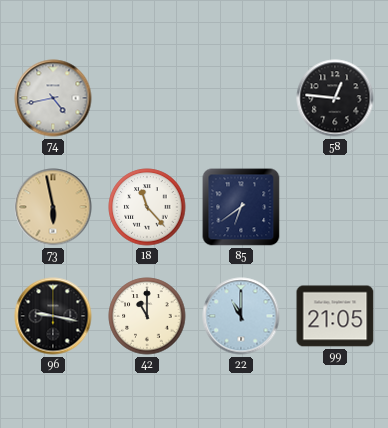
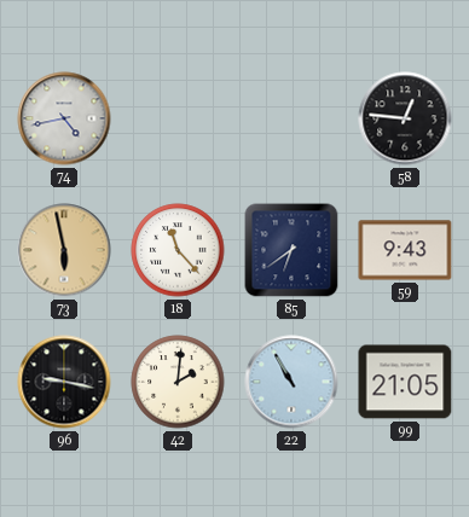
59: none -> 9:43 (405, 250)
42: 11:00 -> 2:01 (178, 382)
22: 11:00 -> 10:55 (291, 382)
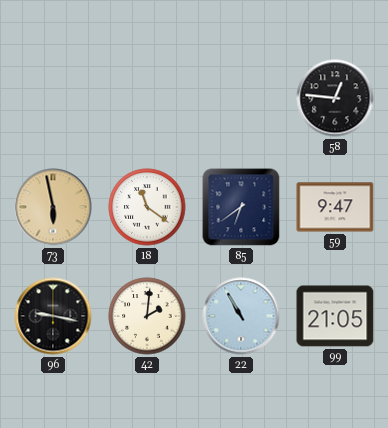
74: 4:43 -> none (64, 118)
18: 11:23 -> 11:21 (147, 207)
59: 9:43 -> 9:47 (335, 207)
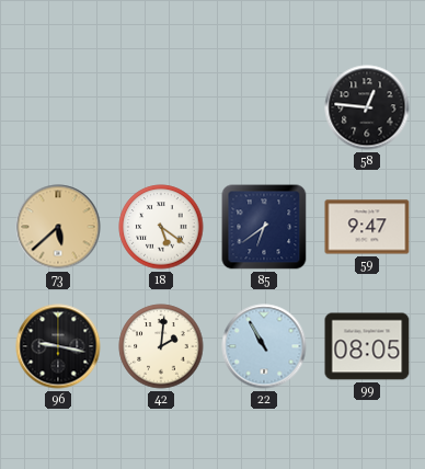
73: 5:58 -> 5:38 (58, 227)
18: 11:21 -> 5:21 (161, 227)
99: 21:05 -> 08:05 (367, 346)
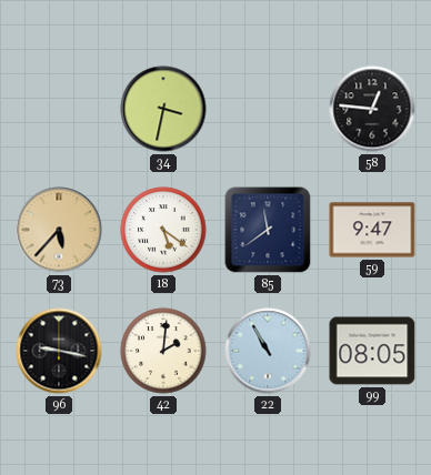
34: none -> 3:32 (163, 109)
73: 5:38 -> 5:37 (59, 230)
85: 6:39 -> 11:39 (268, 230)
